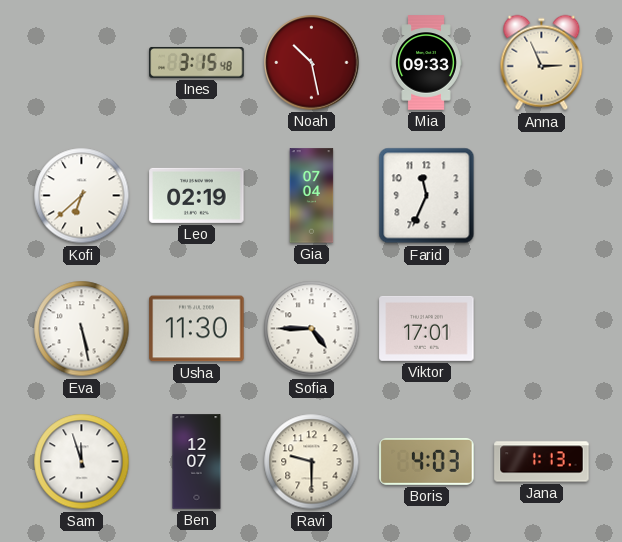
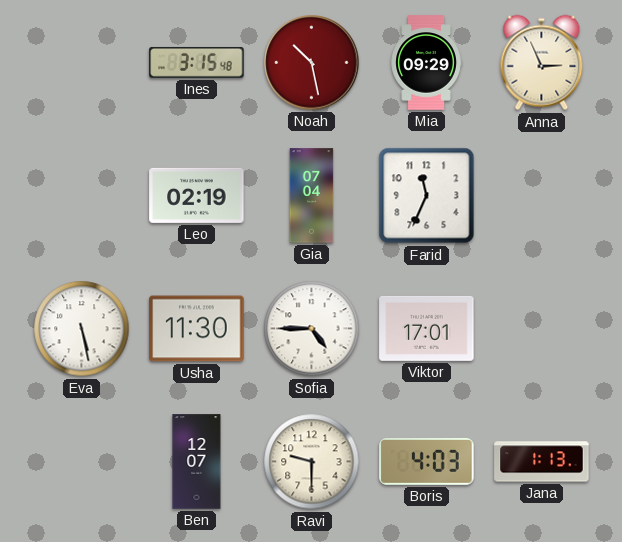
Mia: 09:33 -> 09:29 (426, 63)
Kofi: 6:38 -> none (82, 196)
Sam: 11:57 -> none (82, 462)
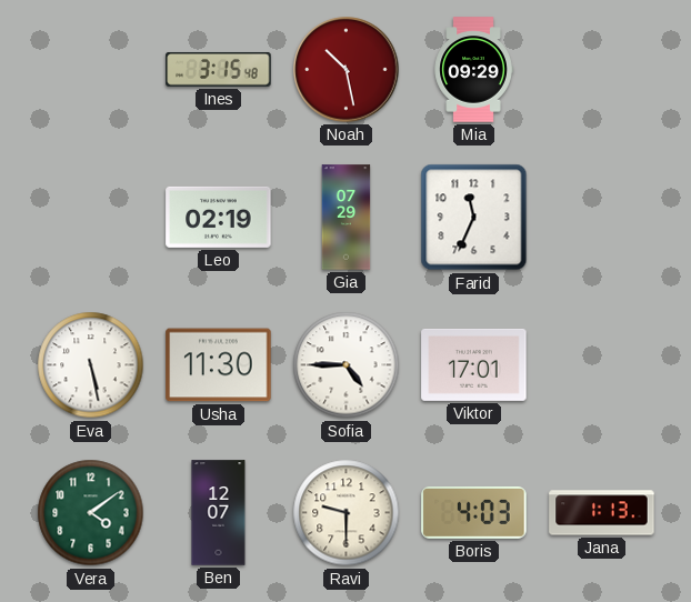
Anna: 2:56 -> none (542, 63)
Gia: 07:04 -> 07:29 (347, 218)
Vera: none -> 4:09 (91, 513)
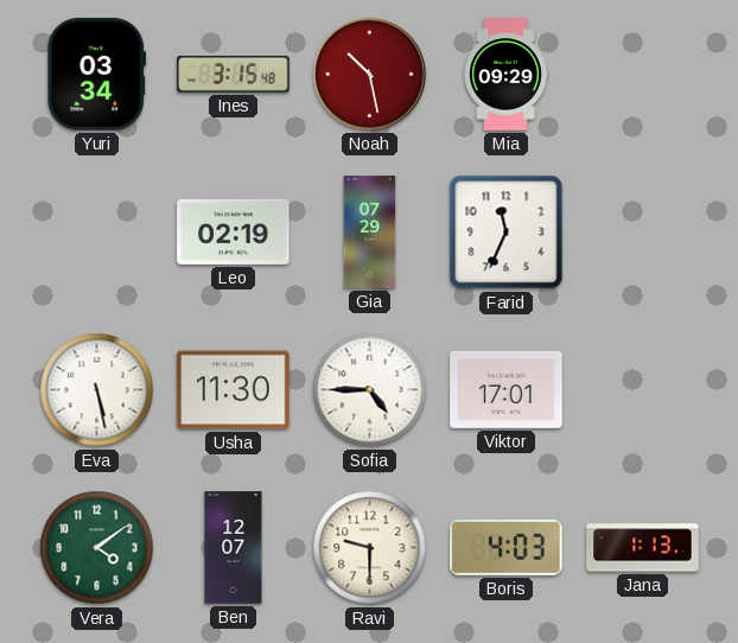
Yuri: none -> 03:34 (97, 75)
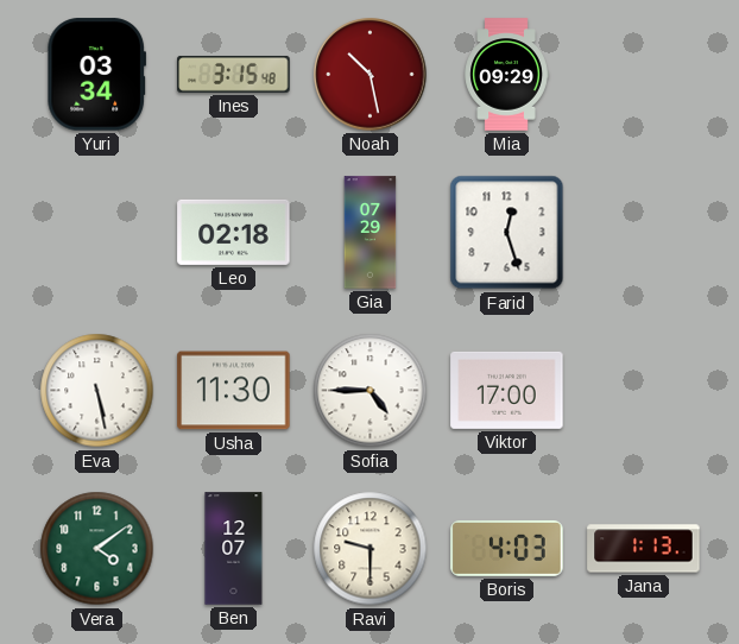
Leo: 02:19 -> 02:18 (234, 232)
Farid: 11:34 -> 12:27 (507, 233)
Viktor: 17:01 -> 17:00 (507, 390)
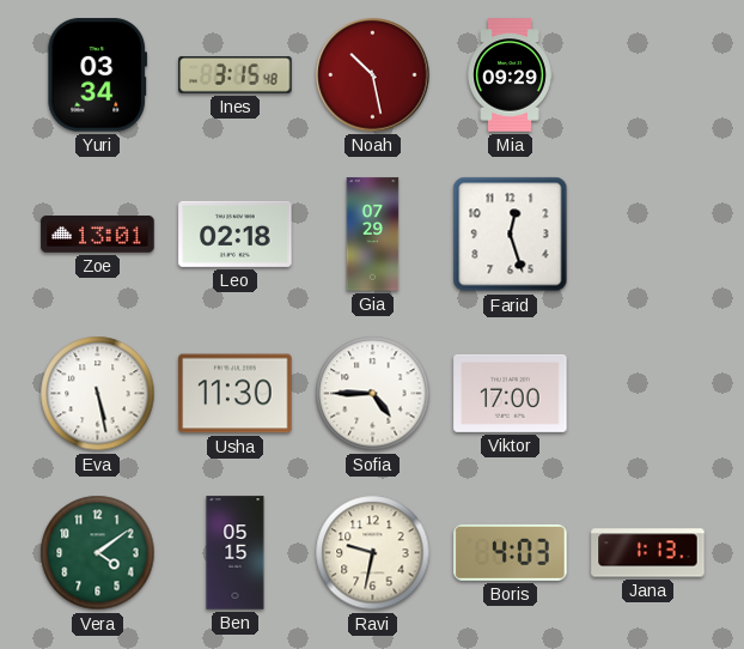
Zoe: none -> 13:01 (98, 235)
Ben: 12:07 -> 05:15 (236, 553)
Ravi: 9:30 -> 9:32 (373, 553)
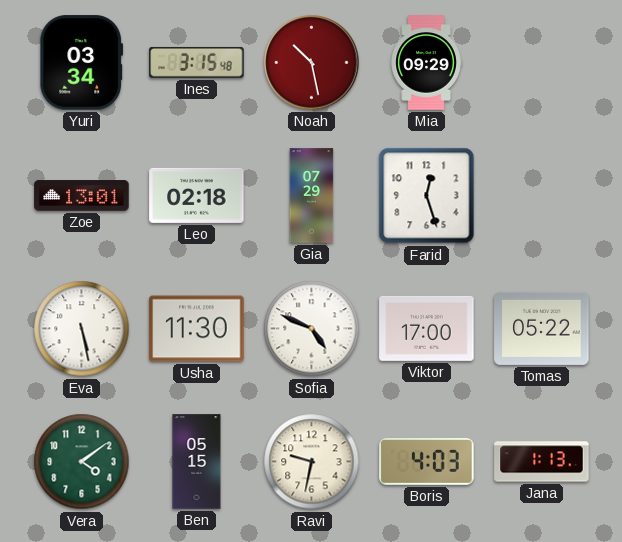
Sofia: 4:45 -> 4:49 (312, 329)
Tomas: none -> 05:22 (542, 328)
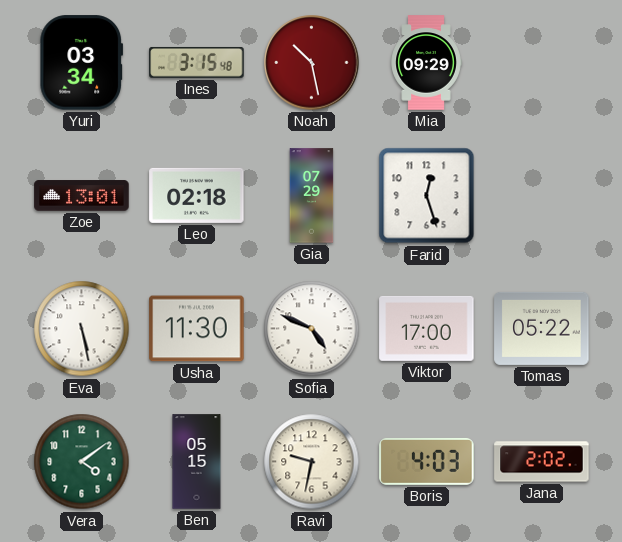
Jana: 1:13 -> 2:02 (542, 462)
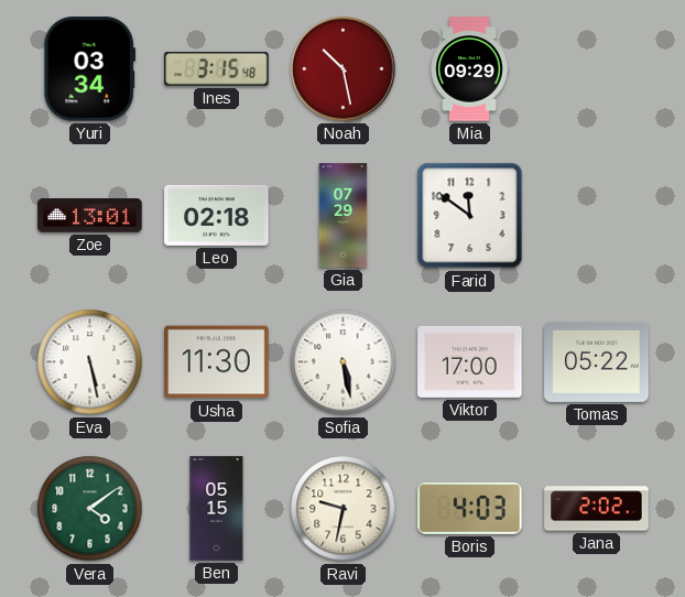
Farid: 12:27 -> 11:51 (470, 216)
Sofia: 4:49 -> 5:28 (344, 362)
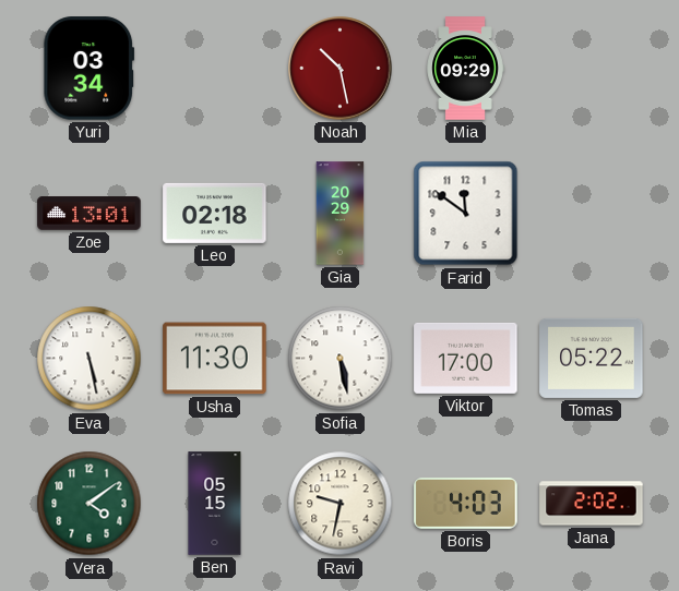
Ines: 3:15 -> none (217, 68)
Gia: 07:29 -> 20:29 (341, 214)
